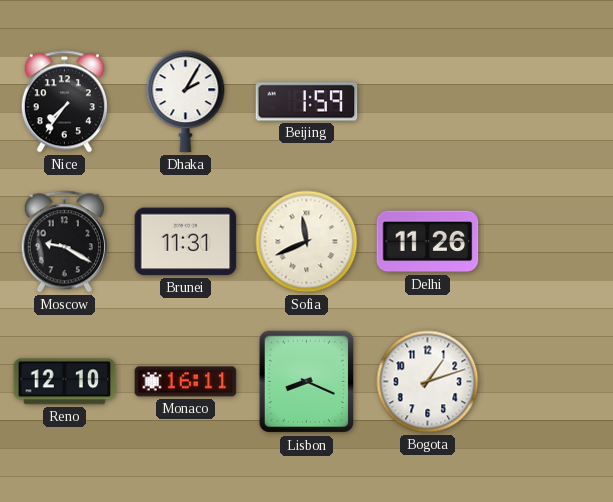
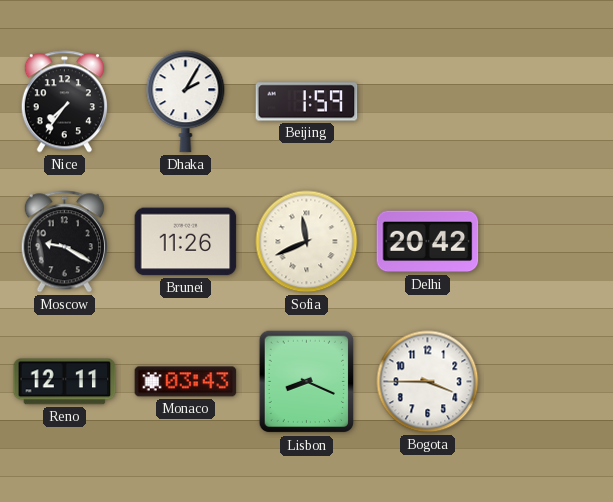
Brunei: 11:31 -> 11:26 (186, 242)
Delhi: 11:26 -> 20:42 (428, 242)
Reno: 12:10 -> 12:11 (65, 382)
Monaco: 16:11 -> 03:43 (186, 382)
Bogota: 1:12 -> 3:45 (428, 382)
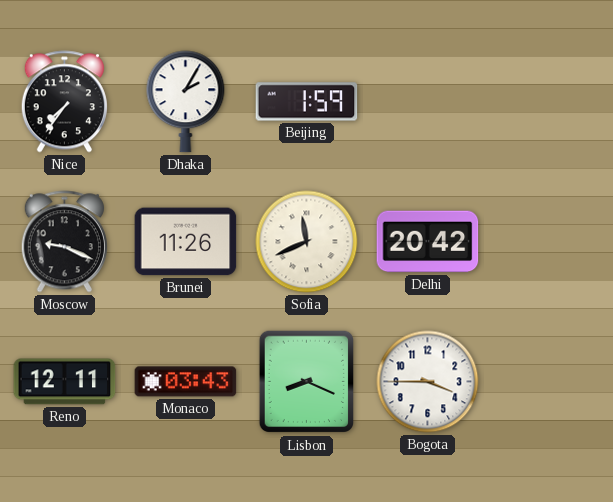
Moscow: 9:20 -> 9:19 (64, 242)
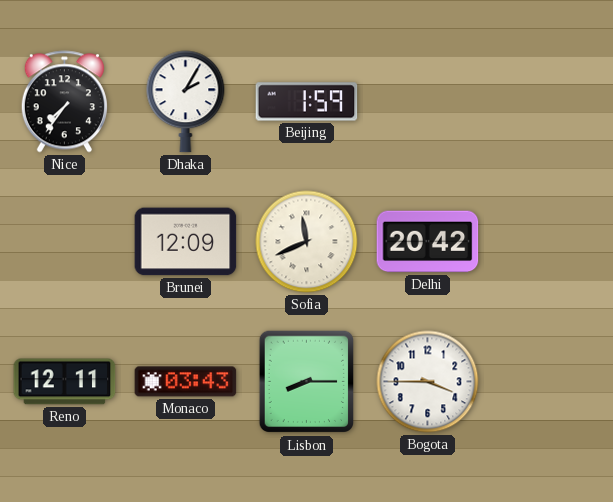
Moscow: 9:19 -> none (64, 242)
Brunei: 11:26 -> 12:09 (186, 242)
Lisbon: 8:19 -> 8:15 (306, 382)
